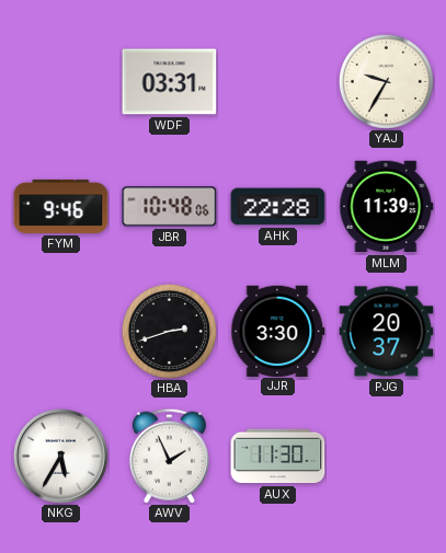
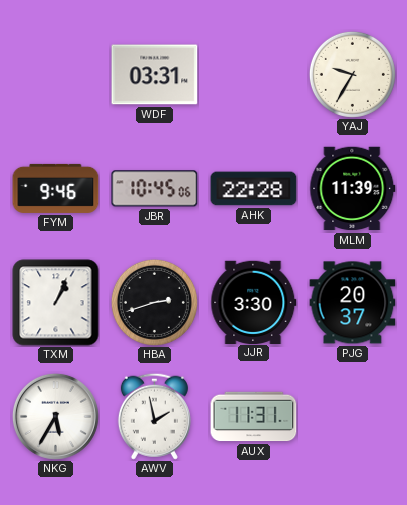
JBR: 10:48 -> 10:45 (155, 189)
TXM: none -> 1:04 (56, 303)
AWV: 1:56 -> 1:58 (154, 416)
AUX: 11:30 -> 11:31 (254, 417)
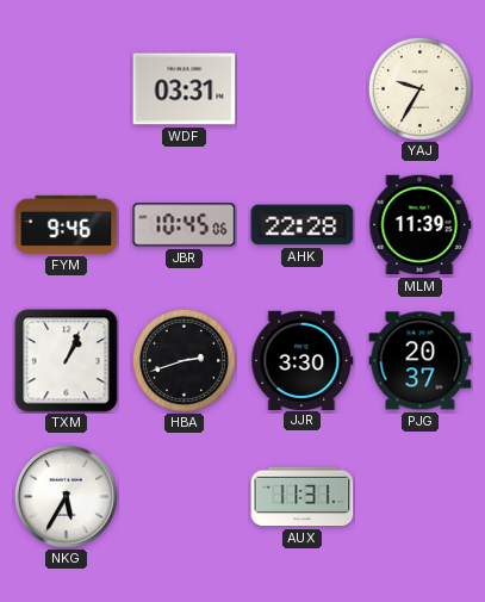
AWV: 1:58 -> none (154, 416)
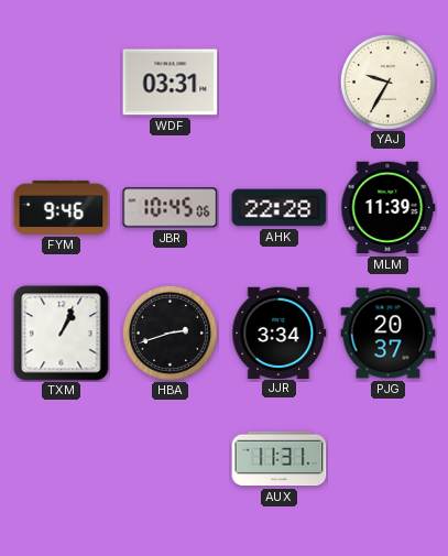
JJR: 3:30 -> 3:34 (280, 332)
NKG: 5:35 -> none (66, 496)
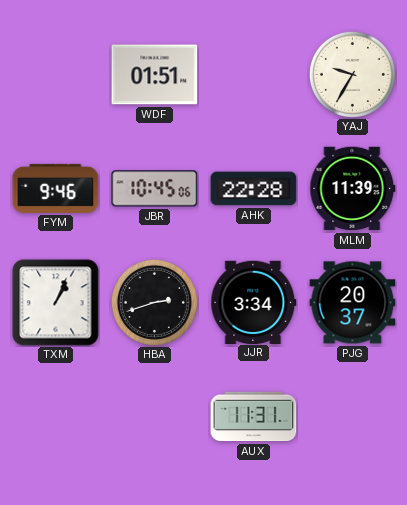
WDF: 03:31 -> 01:51 (155, 75)
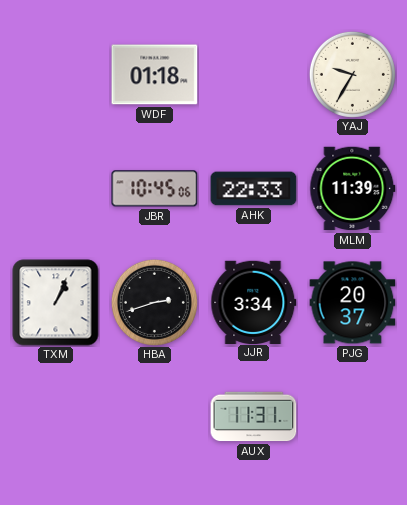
WDF: 01:51 -> 01:18 (155, 75)
FYM: 9:46 -> none (56, 188)
AHK: 22:28 -> 22:33 (254, 189)
